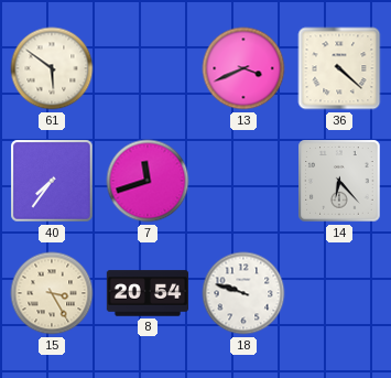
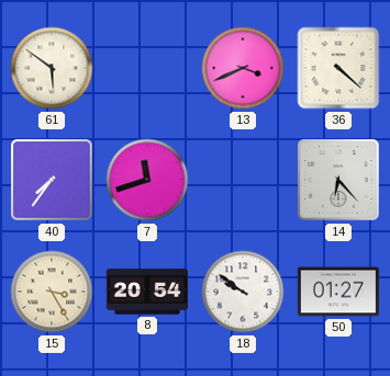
18: 9:48 -> 9:51 (243, 292)
50: none -> 01:27 (337, 292)
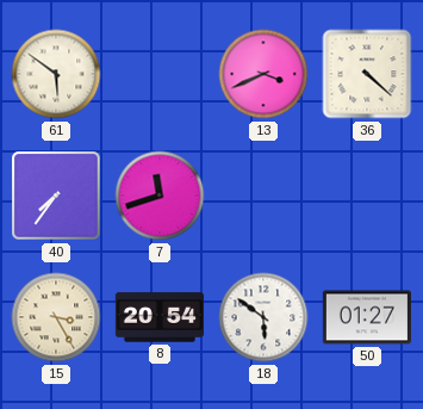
14: 6:23 -> none (338, 180)
18: 9:51 -> 5:51 (263, 317)
